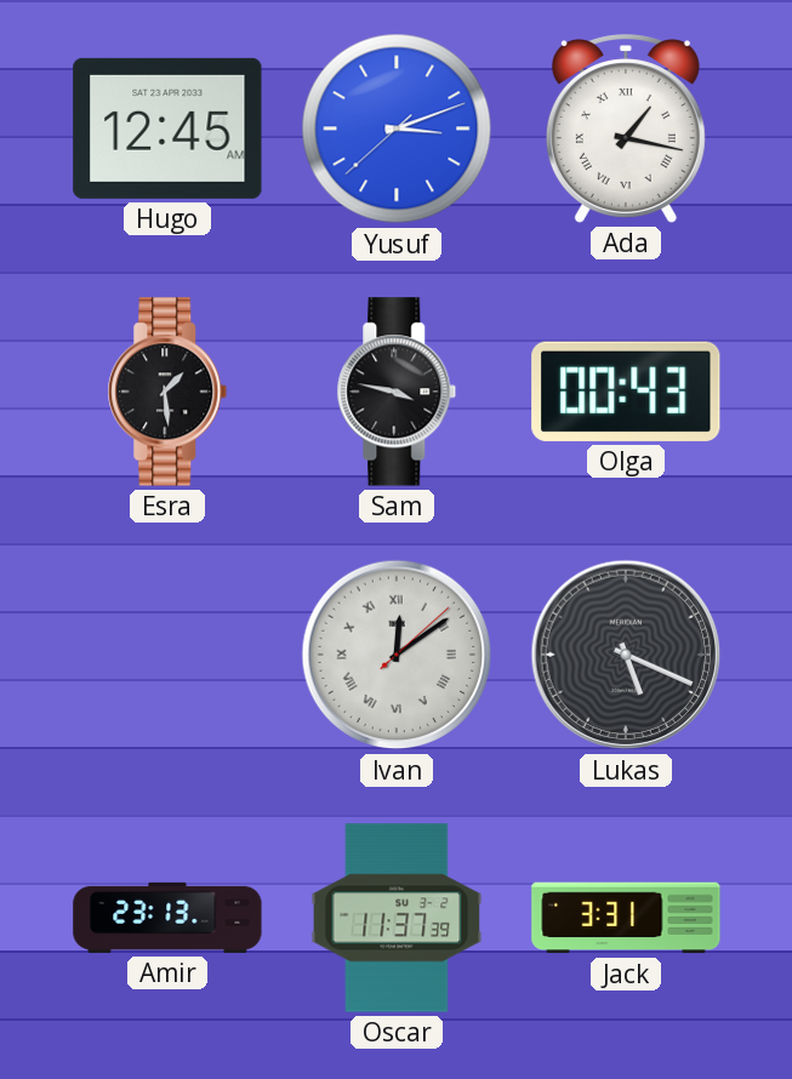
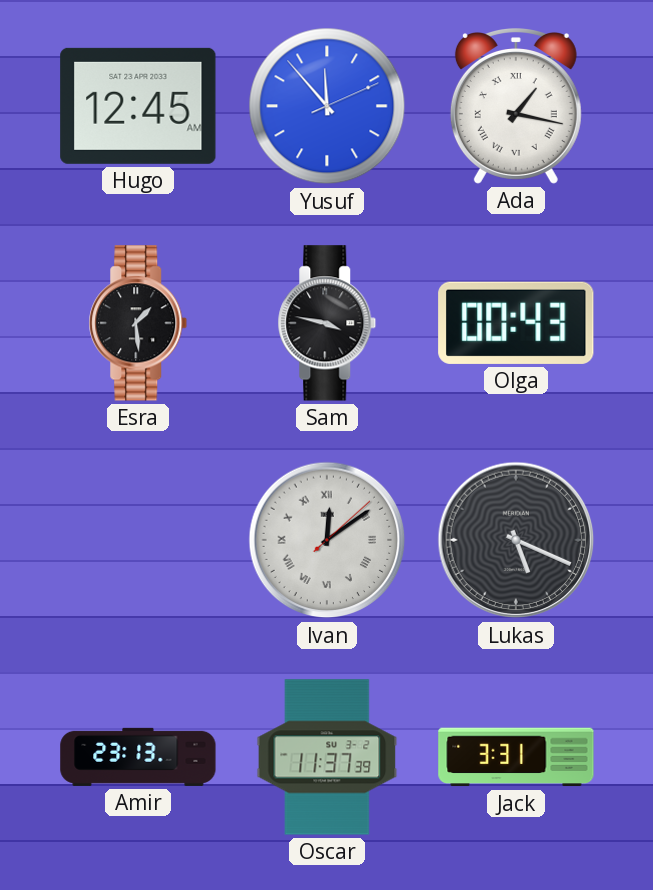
Yusuf: 3:11 -> 11:53 (327, 106)
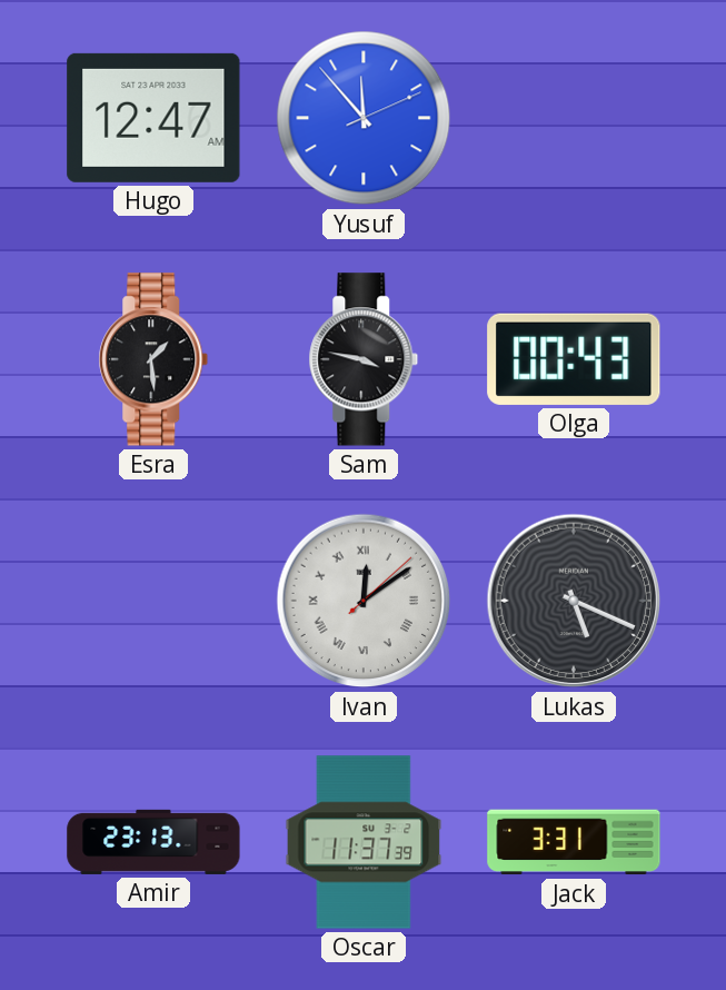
Hugo: 12:45 -> 12:47 (153, 118)
Ada: 1:17 -> none (516, 106)
